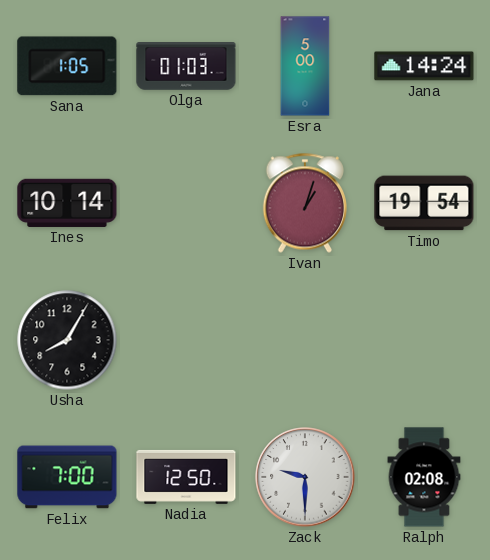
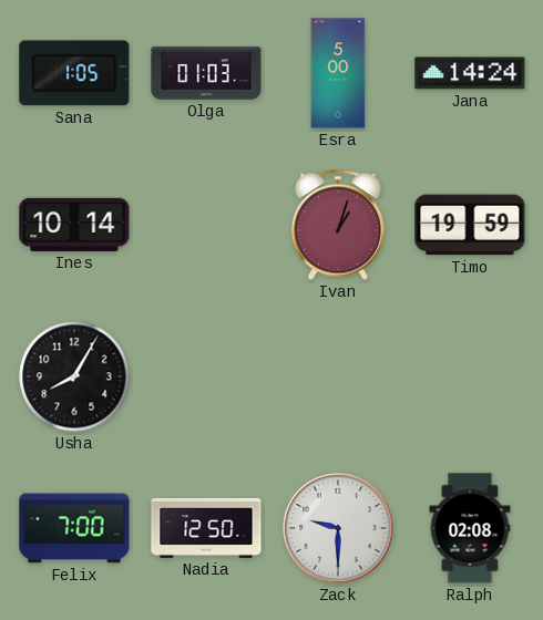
Timo: 19:54 -> 19:59 (470, 225)
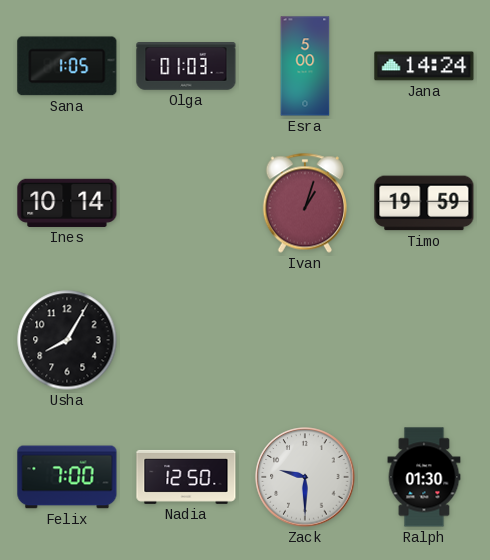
Ralph: 02:08 -> 01:30 (424, 477)
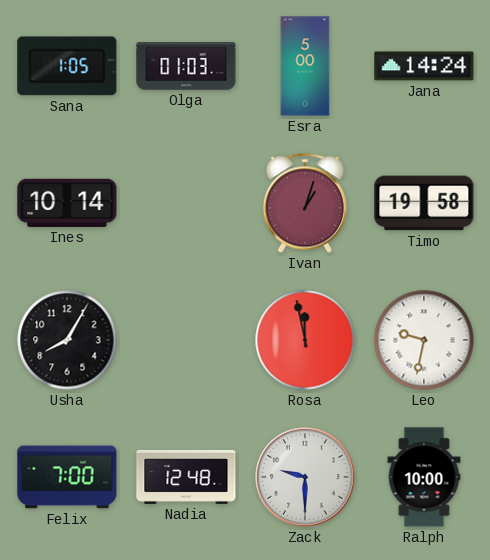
Timo: 19:59 -> 19:58 (424, 203)
Rosa: none -> 11:58 (305, 340)
Leo: none -> 9:32 (424, 340)
Nadia: 12:50 -> 12:48 (186, 477)
Ralph: 01:30 -> 10:00 (424, 477)
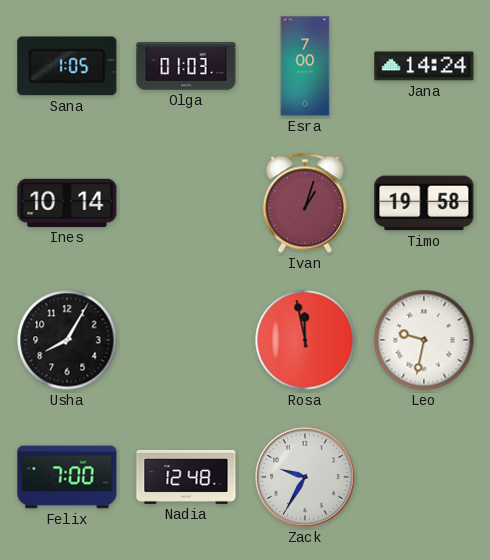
Esra: 5:00 -> 7:00 (305, 66)
Zack: 9:30 -> 9:35 (305, 477)
Ralph: 10:00 -> none (424, 477)
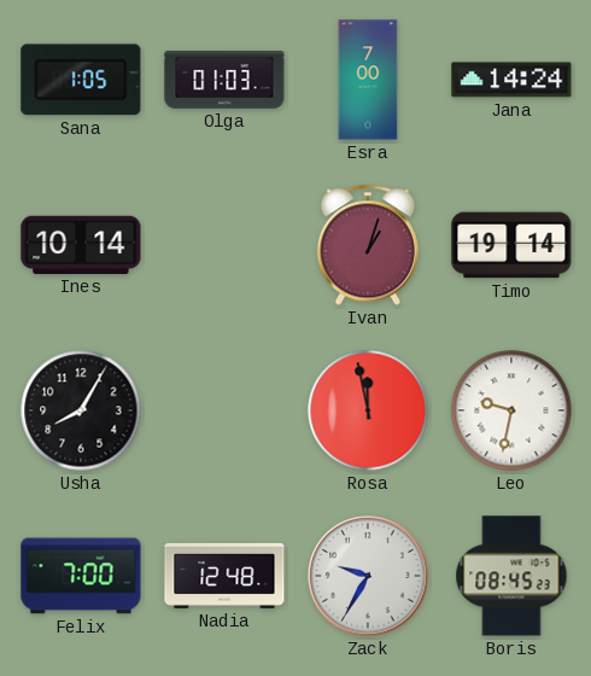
Timo: 19:58 -> 19:14 (511, 245)
Boris: none -> 08:45 (511, 576)
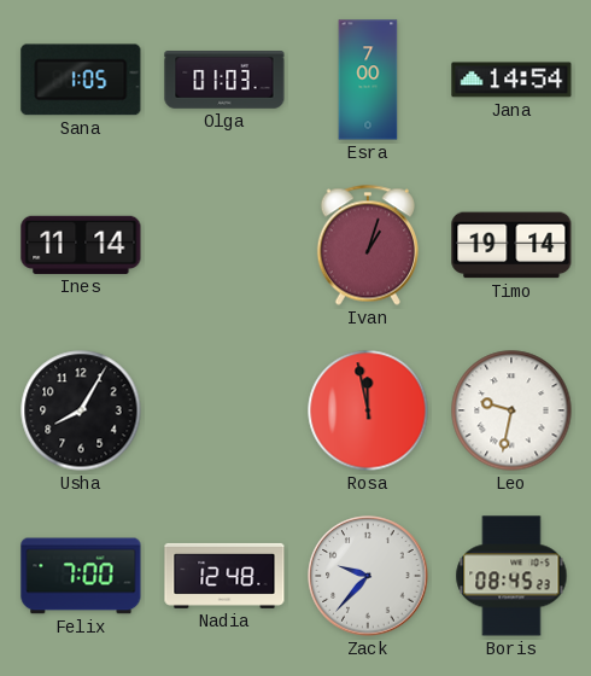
Jana: 14:24 -> 14:54 (511, 80)
Ines: 10:14 -> 11:14 (81, 245)
Zack: 9:35 -> 9:37 (368, 576)
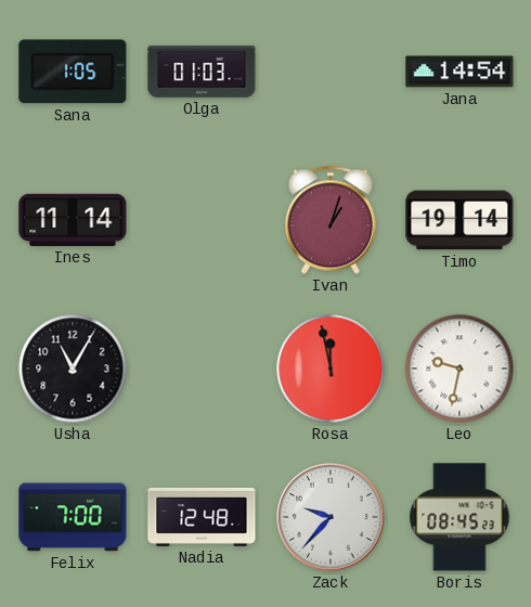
Esra: 7:00 -> none (368, 80)
Usha: 8:05 -> 11:05 (73, 369)
